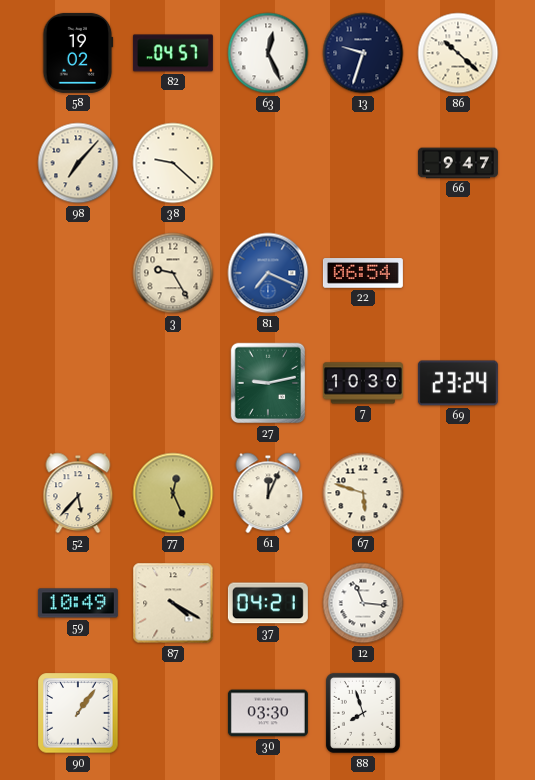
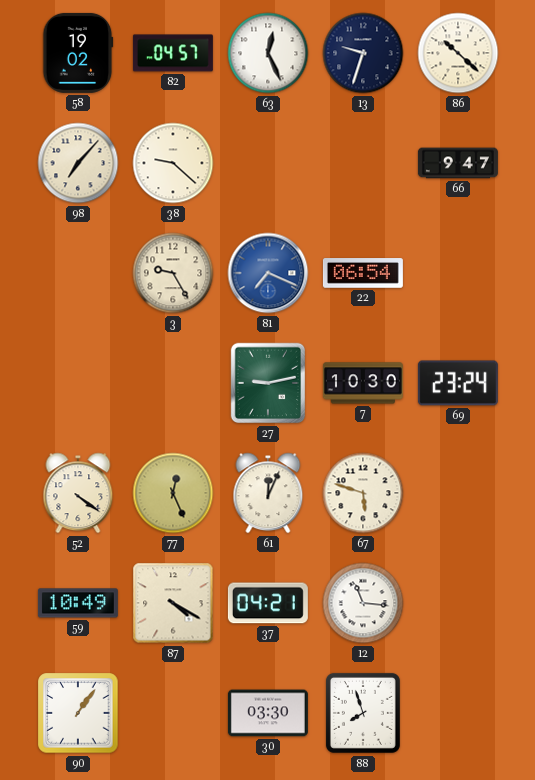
52: 5:37 -> 4:21 (78, 493)
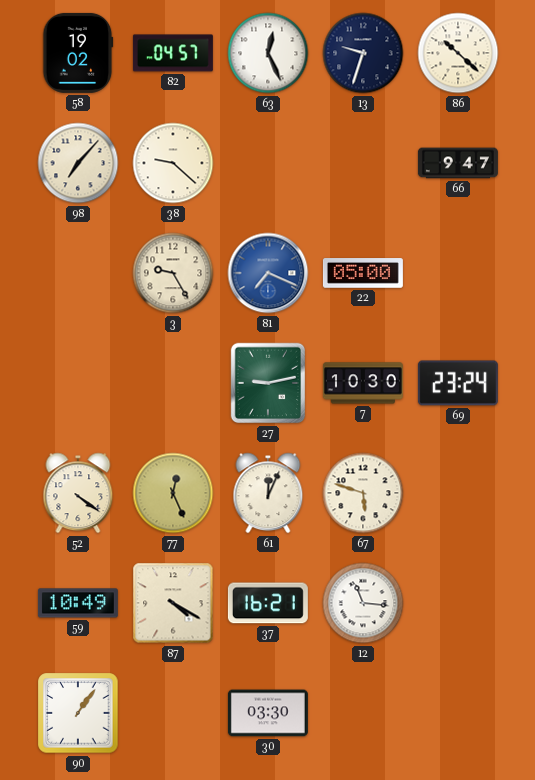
22: 06:54 -> 05:00 (363, 273)
37: 04:21 -> 16:21 (268, 603)
88: 7:57 -> none (363, 713)
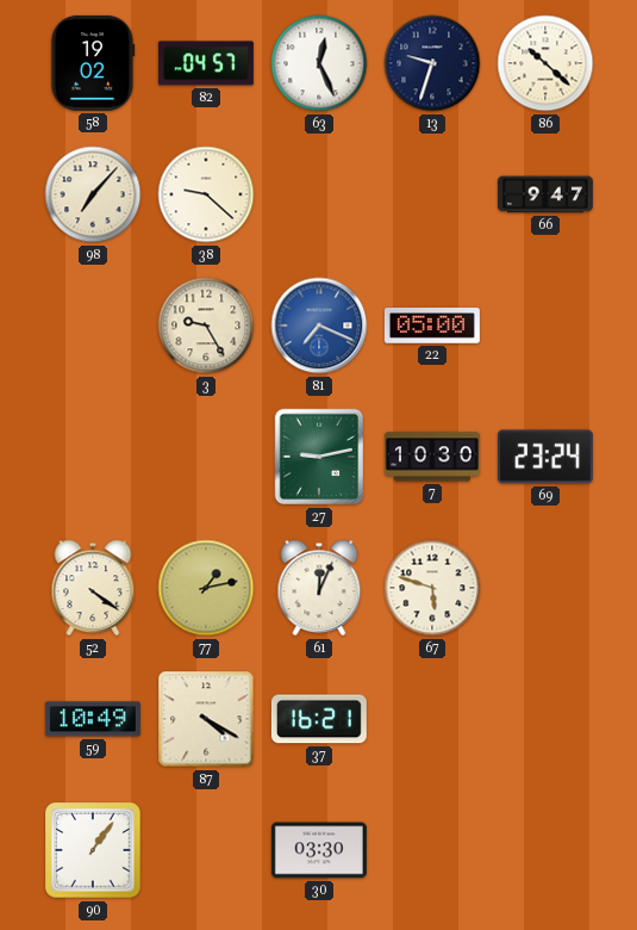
77: 12:26 -> 1:13 (206, 588)
12: 11:16 -> none (363, 603)
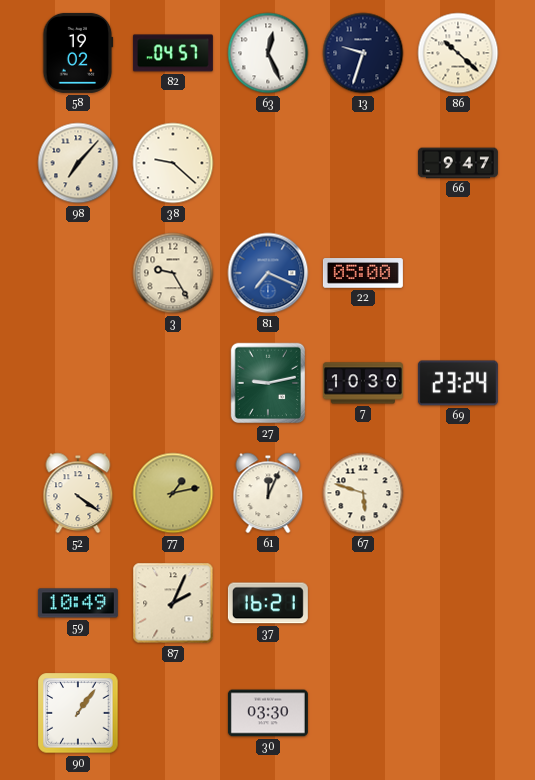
87: 4:20 -> 2:04 (173, 603)
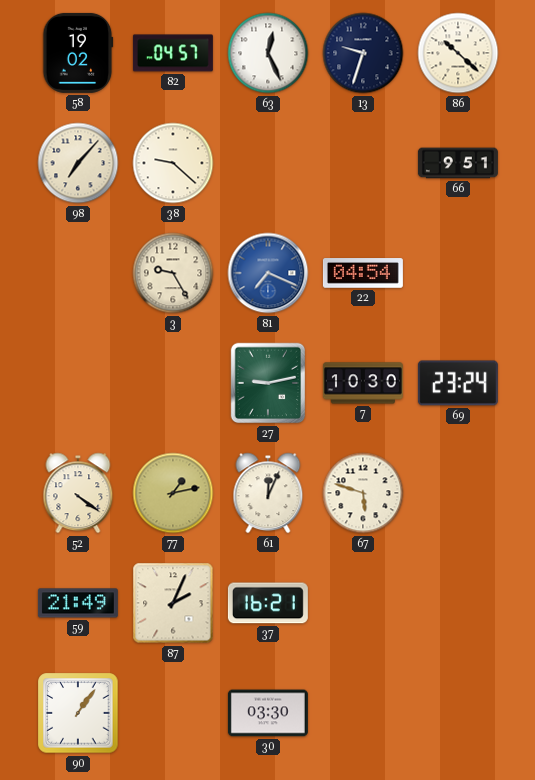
66: 9:47 -> 9:51 (458, 163)
22: 05:00 -> 04:54 (363, 273)
59: 10:49 -> 21:49 (78, 603)
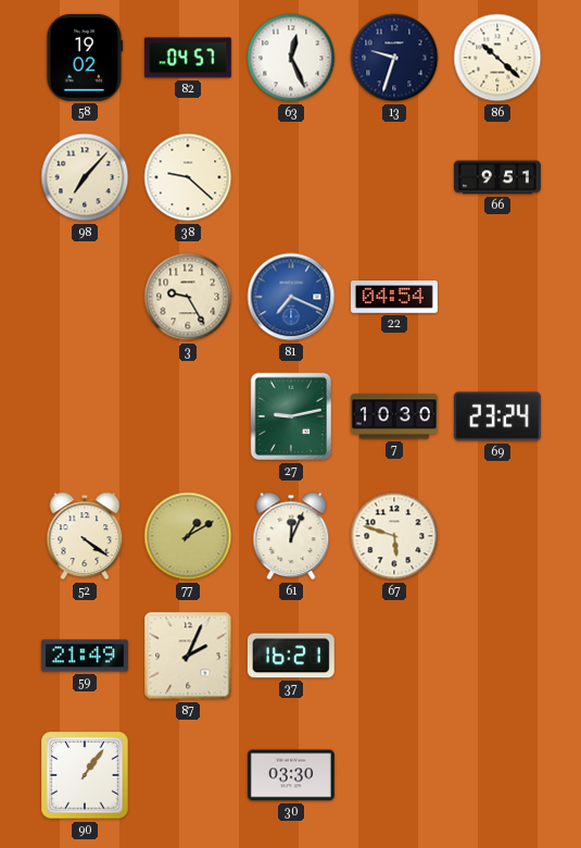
77: 1:13 -> 1:10 (188, 536)
